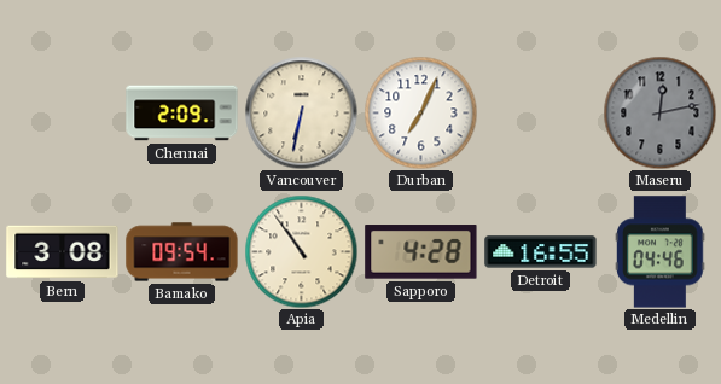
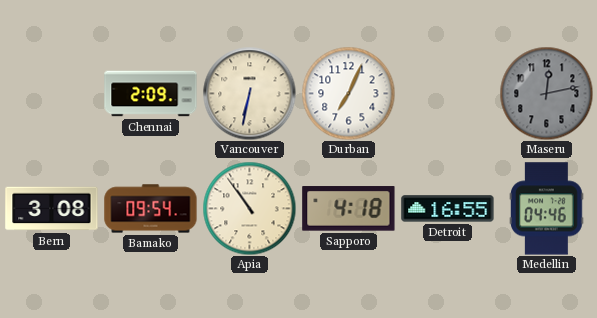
Sapporo: 4:28 -> 4:18 (349, 209)
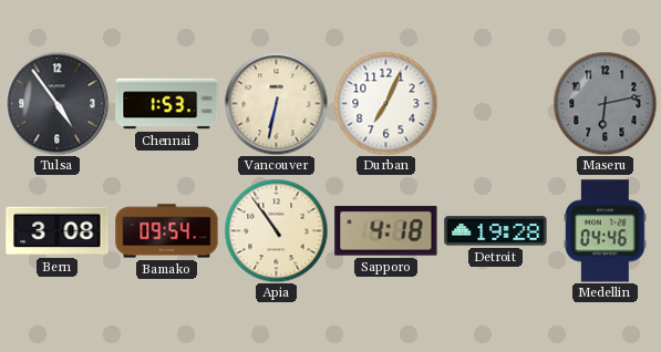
Tulsa: none -> 4:54 (56, 103)
Chennai: 2:09 -> 1:53 (167, 104)
Maseru: 12:13 -> 6:13 (605, 103)
Detroit: 16:55 -> 19:28 (496, 231)
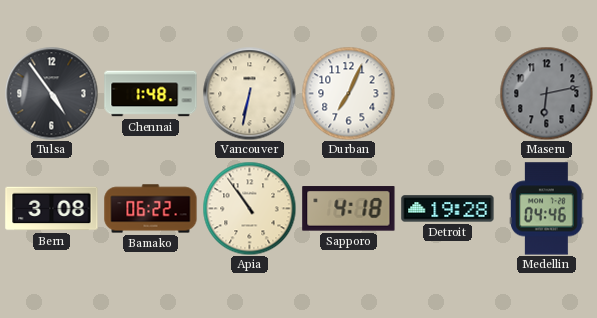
Chennai: 1:53 -> 1:48 (151, 94)
Bamako: 09:54 -> 06:22 (151, 209)
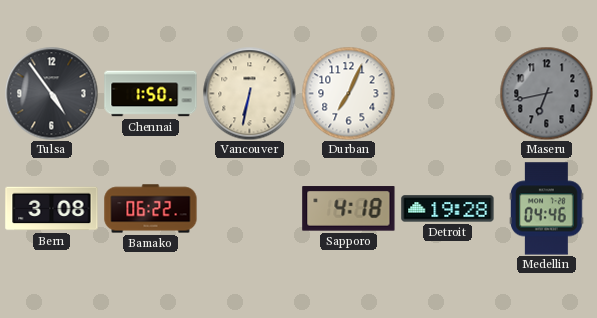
Chennai: 1:48 -> 1:50 (151, 94)
Maseru: 6:13 -> 6:43 (546, 93)
Apia: 10:54 -> none (249, 208)
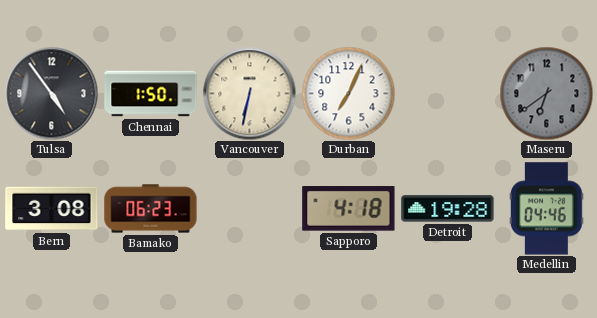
Maseru: 6:43 -> 6:39 (546, 93)
Bamako: 06:22 -> 06:23 (151, 209)
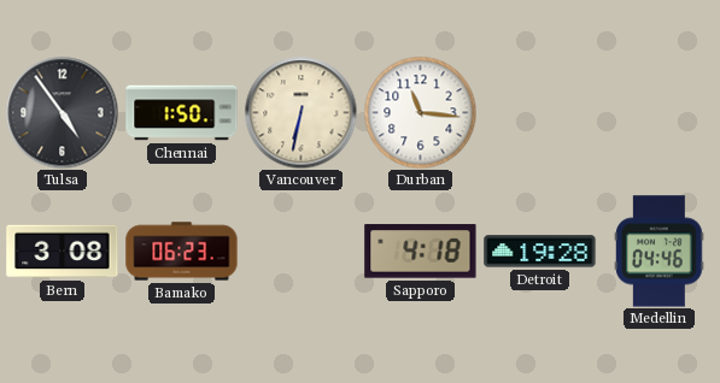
Durban: 7:04 -> 11:16 (420, 112)
Maseru: 6:39 -> none (546, 93)
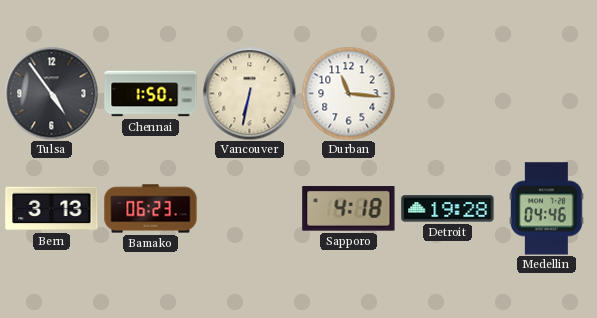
Bern: 3:08 -> 3:13 (52, 209)
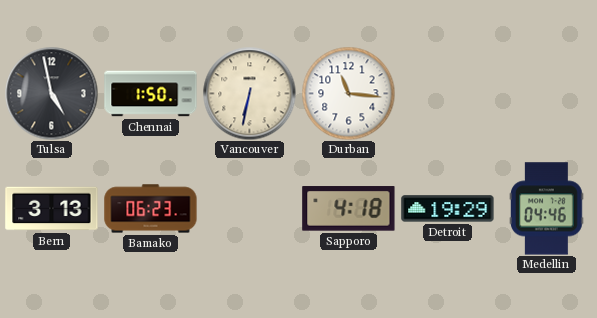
Tulsa: 4:54 -> 4:58 (51, 93)
Detroit: 19:28 -> 19:29 (448, 209)
